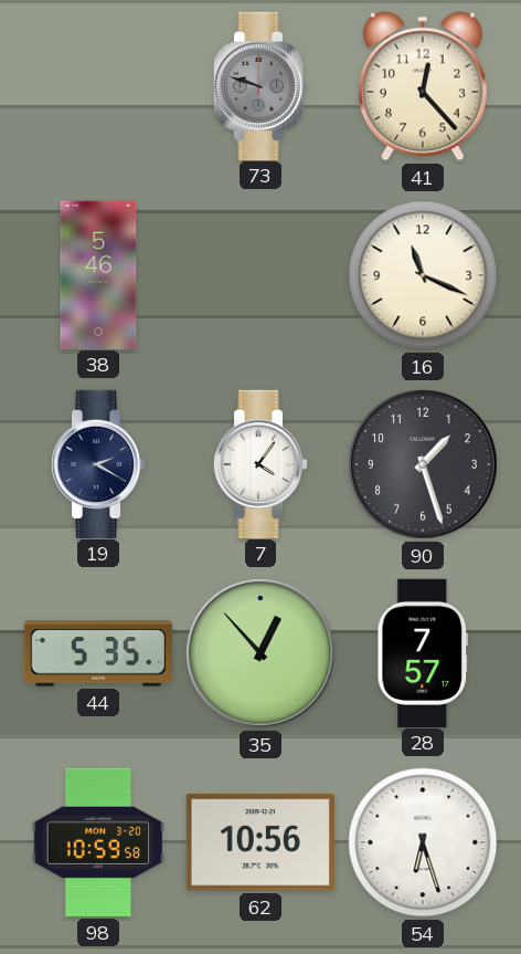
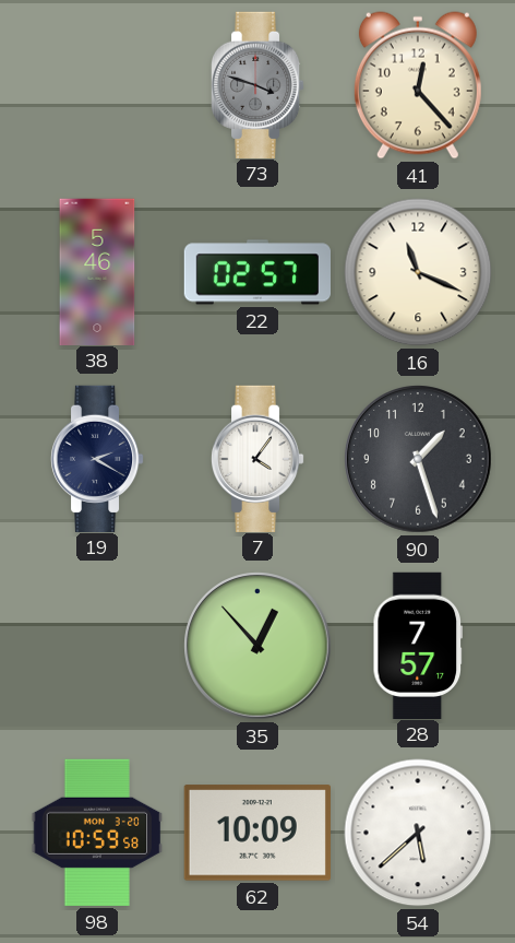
73: 9:48 -> 3:48 (257, 84)
22: none -> 02:57 (256, 272)
44: 5:35 -> none (97, 653)
62: 10:56 -> 10:09 (257, 833)
54: 6:27 -> 5:38 (418, 833)
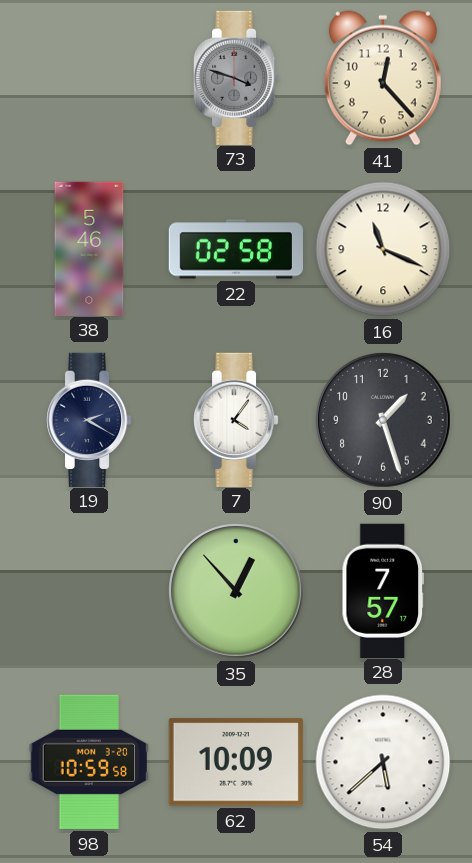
22: 02:57 -> 02:58 (235, 249)
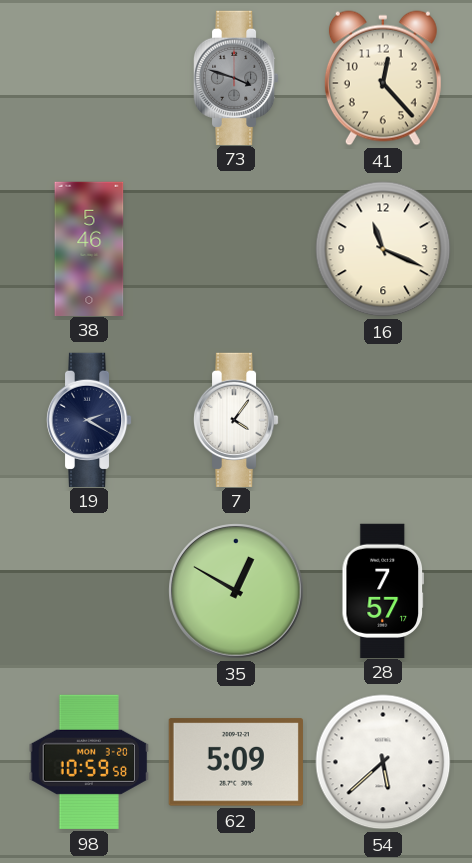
22: 02:58 -> none (235, 249)
90: 1:27 -> none (383, 420)
35: 12:53 -> 12:50 (236, 591)
62: 10:09 -> 5:09 (236, 762)
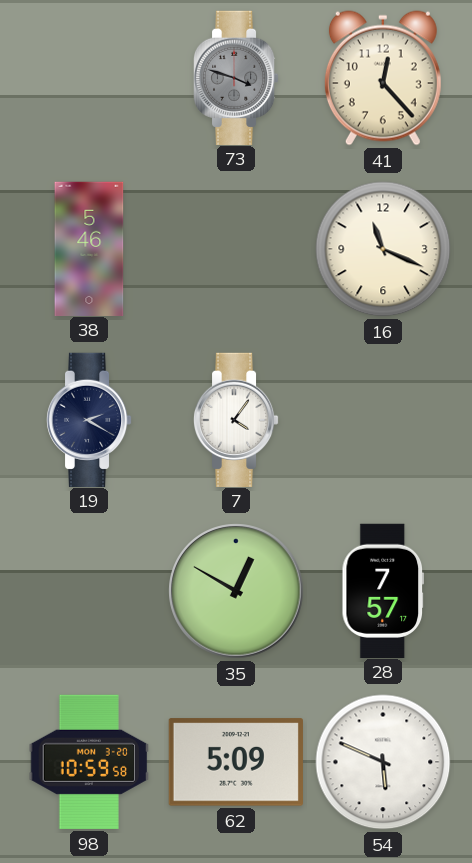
54: 5:38 -> 5:49 (383, 762)
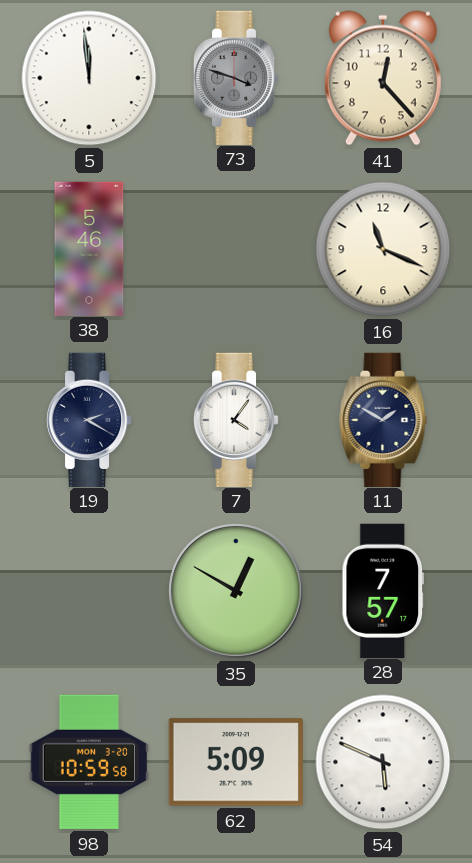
5: none -> 11:59 (89, 78)
11: none -> 1:50 (383, 419)
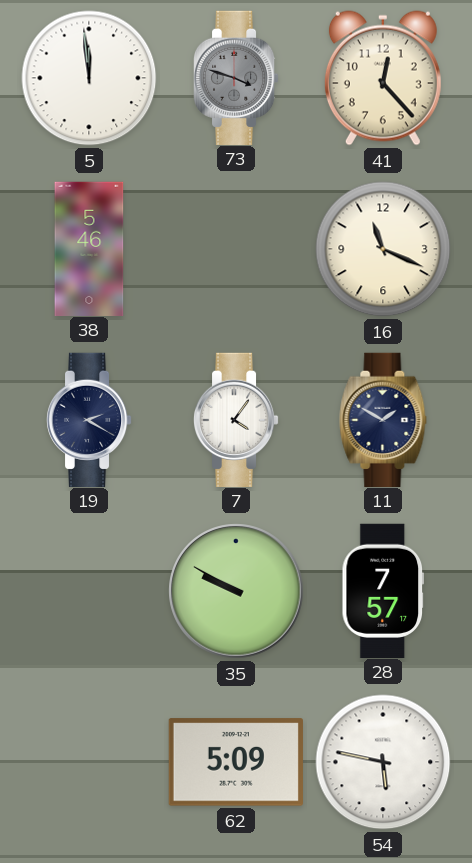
35: 12:50 -> 9:50 (236, 591)
98: 10:59 -> none (89, 762)
54: 5:49 -> 5:47 (383, 762)
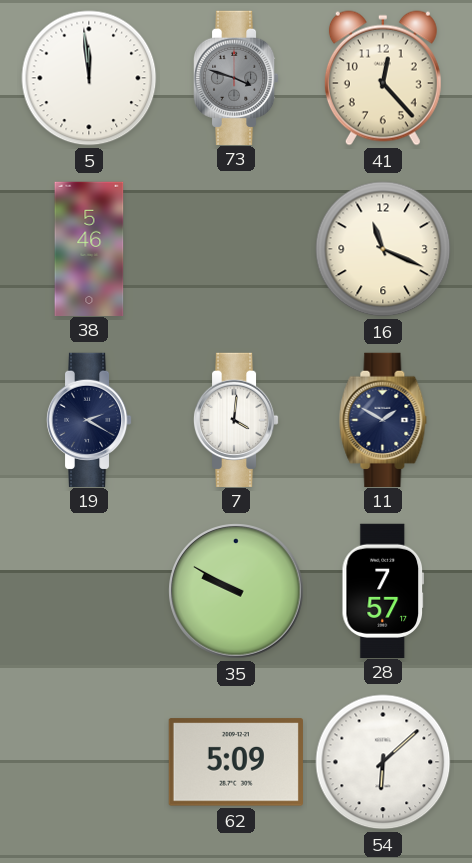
7: 4:06 -> 4:01 (236, 419)
54: 5:47 -> 6:08 (383, 762)
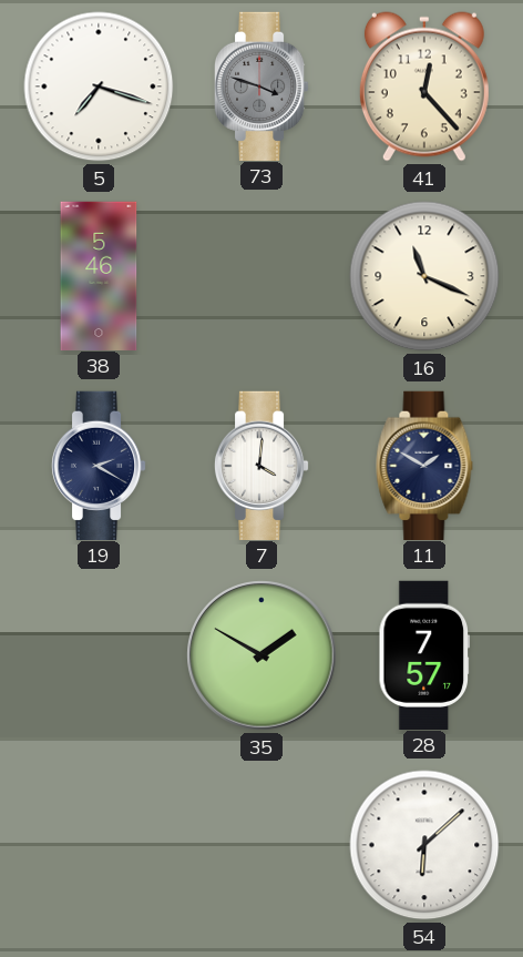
5: 11:59 -> 7:18 (99, 86)
35: 9:50 -> 1:50 (261, 655)
62: 5:09 -> none (236, 762)
